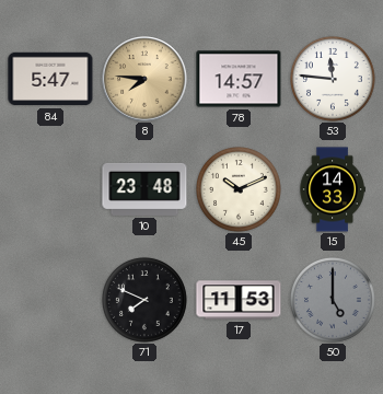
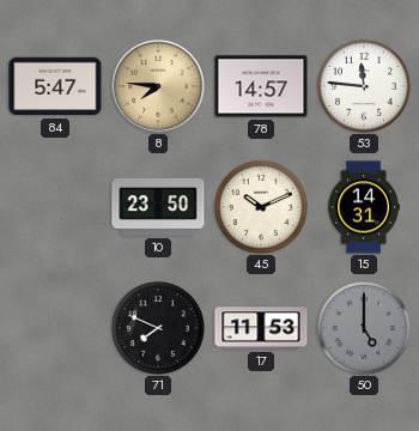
10: 23:48 -> 23:50 (158, 207)
15: 14:33 -> 14:31 (364, 207)
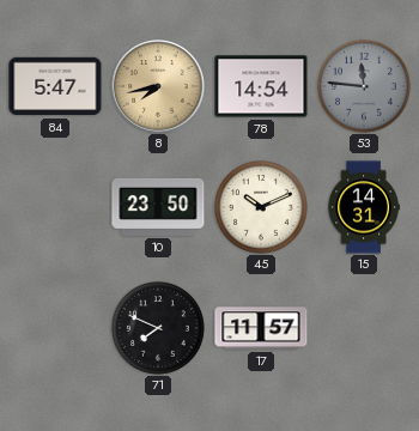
8: 7:46 -> 7:43 (158, 86)
78: 14:57 -> 14:54 (261, 86)
53 dial: white -> grey (365, 87)
17: 11:53 -> 11:57 (261, 328)
50: 5:00 -> none (365, 329)
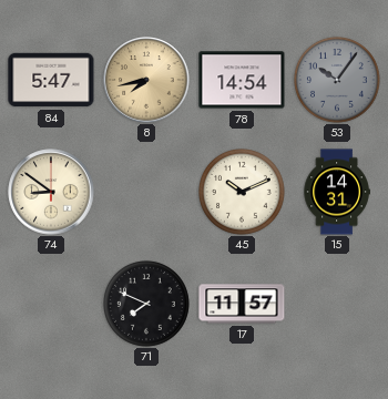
53: 11:46 -> 10:06 (338, 81)
74: none -> 8:51 (51, 192)
10: 23:50 -> none (158, 207)
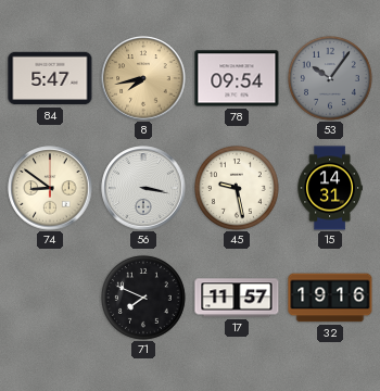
78: 14:54 -> 09:54 (237, 78)
56: none -> 3:17 (143, 188)
45: 10:11 -> 9:28 (238, 189)
32: none -> 19:16 (330, 298)
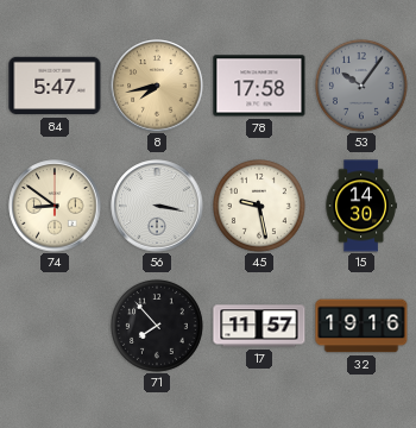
78: 09:54 -> 17:58 (259, 86)
15: 14:31 -> 14:30 (361, 206)
71: 7:49 -> 7:53 (158, 327)
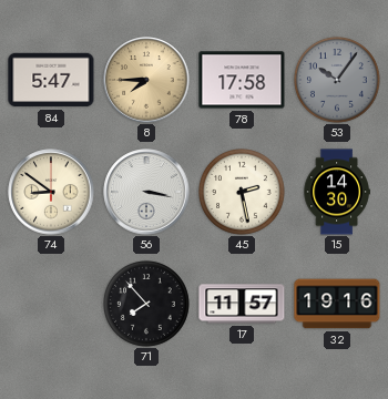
8: 7:43 -> 7:45 (146, 80)
45: 9:28 -> 2:28 (243, 193)
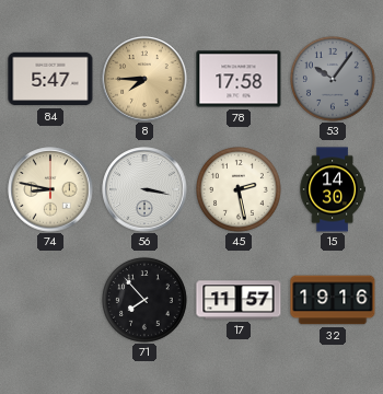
74: 8:51 -> 8:47 (50, 189)
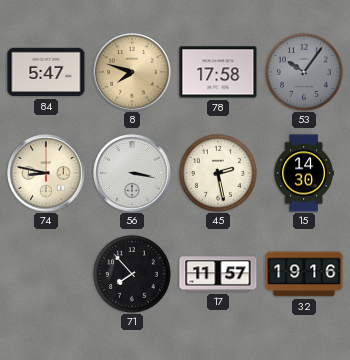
8: 7:45 -> 7:48 (132, 72)
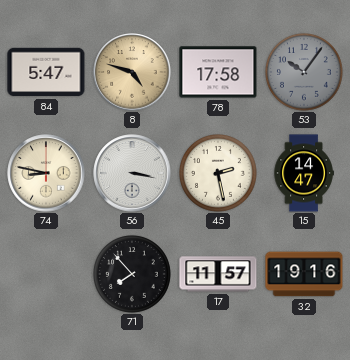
8: 7:48 -> 4:48 (132, 72)
15: 14:30 -> 14:47 (304, 173)
